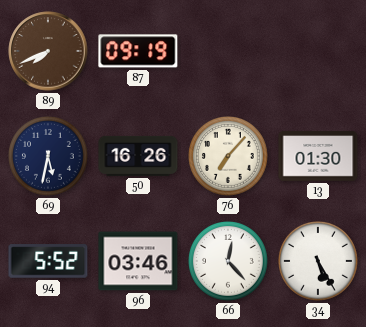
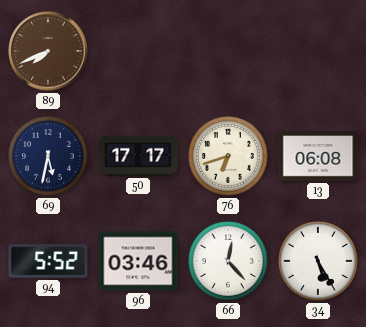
87: 09:19 -> none (138, 51)
50: 16:26 -> 17:17 (138, 156)
76: 7:07 -> 6:42 (229, 157)
13: 01:30 -> 06:08 (318, 157)
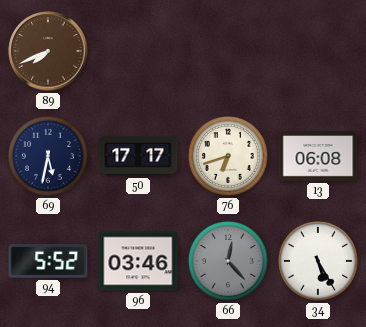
66 dial: white -> grey (229, 262)
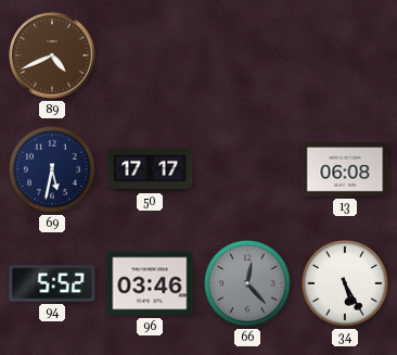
89: 7:41 -> 4:41 (52, 55)
76: 6:42 -> none (229, 157)
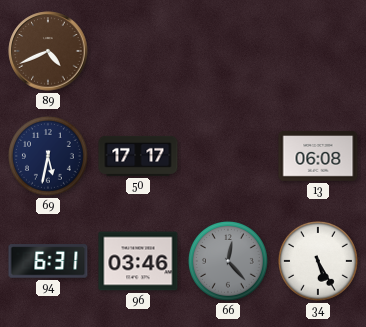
94: 5:52 -> 6:31 (48, 261)
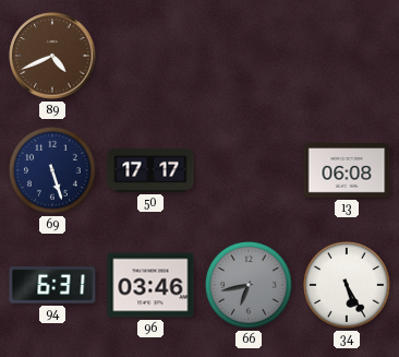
69: 5:32 -> 5:27 (53, 171)
66: 12:23 -> 6:43 (250, 286)
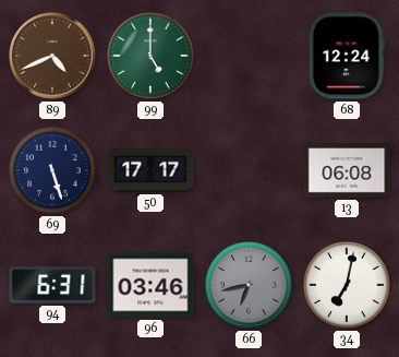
99: none -> 5:00 (152, 57)
68: none -> 12:24 (347, 56)
34: 5:25 -> 7:02 (348, 286)
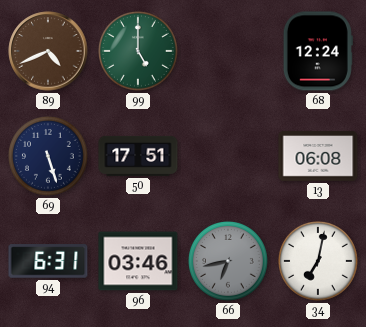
50: 17:17 -> 17:51 (138, 156)
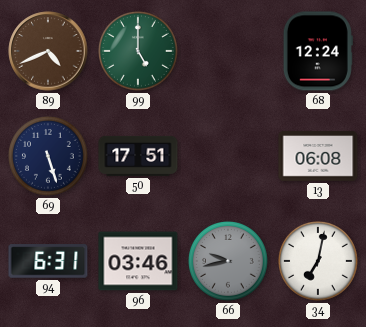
66: 6:43 -> 9:43 (229, 262)
